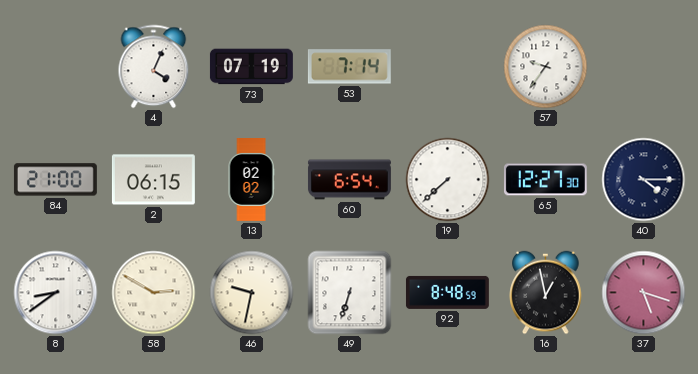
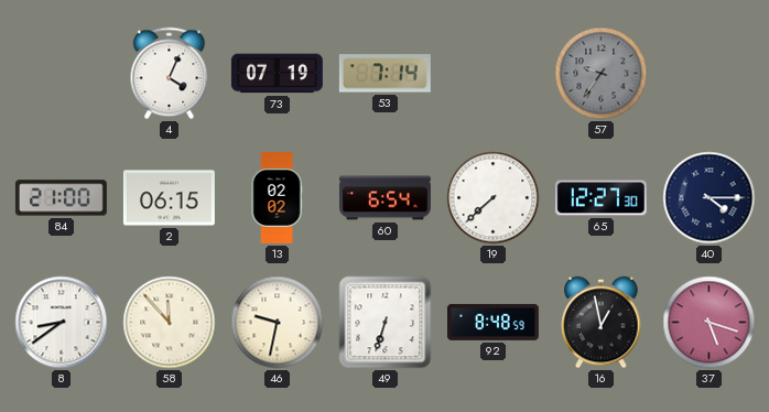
57 dial: white -> grey (602, 74)
58: 2:50 -> 11:53 (170, 323)
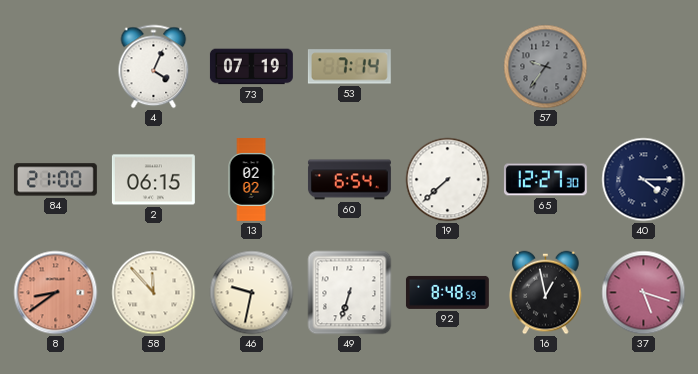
8 dial: white -> salmon (56, 293)
